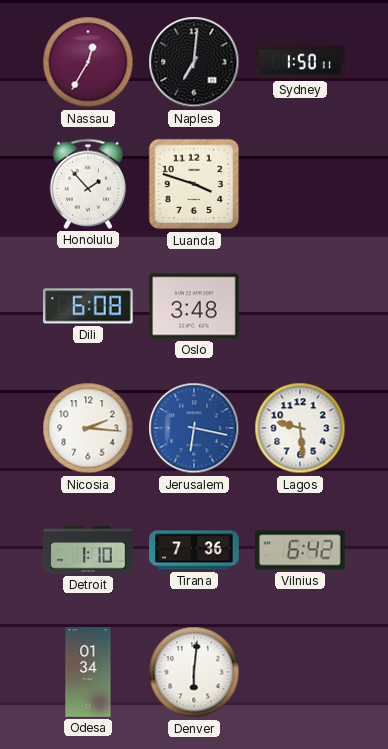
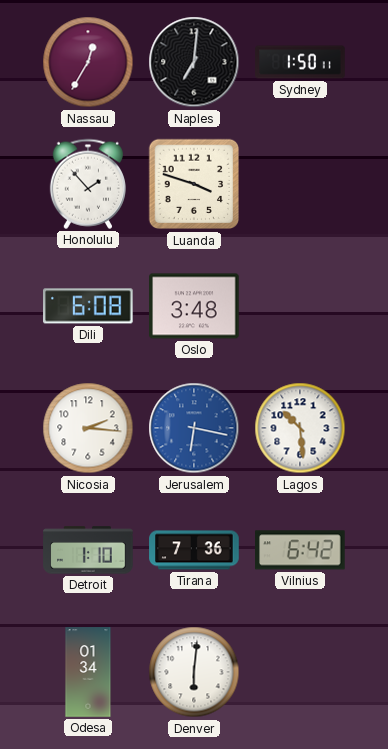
Lagos: 9:29 -> 10:29 (300, 428)
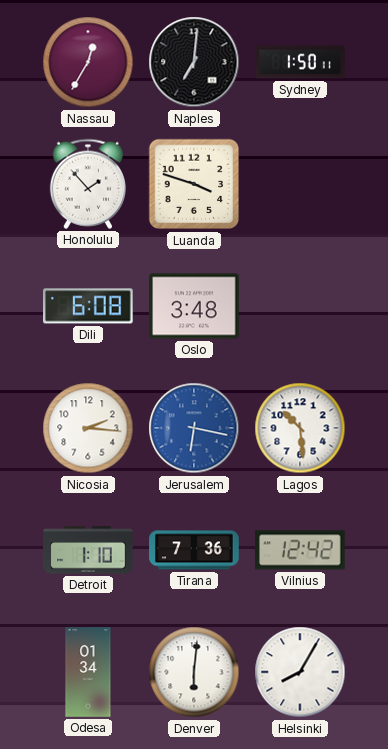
Vilnius: 6:42 -> 12:42 (301, 550)
Helsinki: none -> 8:05 (300, 672)
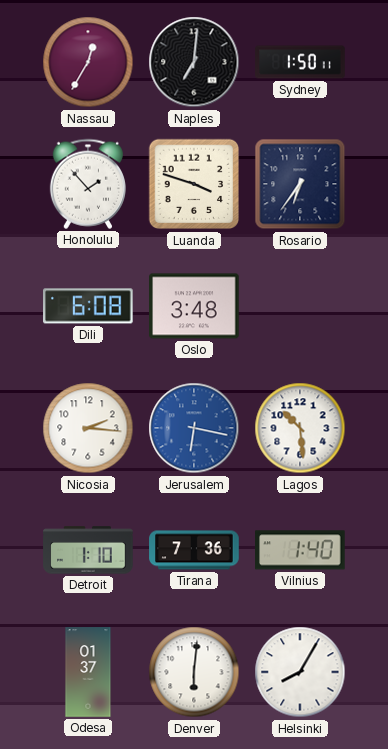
Rosario: none -> 6:36 (300, 184)
Vilnius: 12:42 -> 1:40 (301, 550)
Odesa: 01:34 -> 01:37 (88, 672)
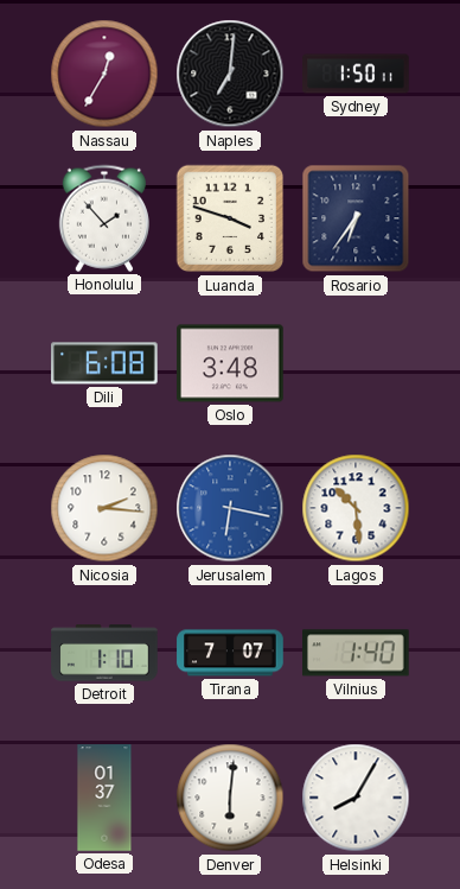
Tirana: 7:36 -> 7:07 (230, 653)
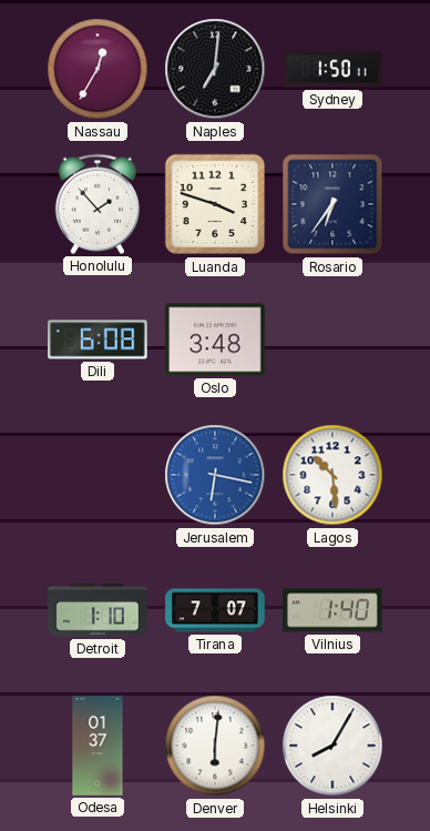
Nicosia: 2:16 -> none (104, 508)
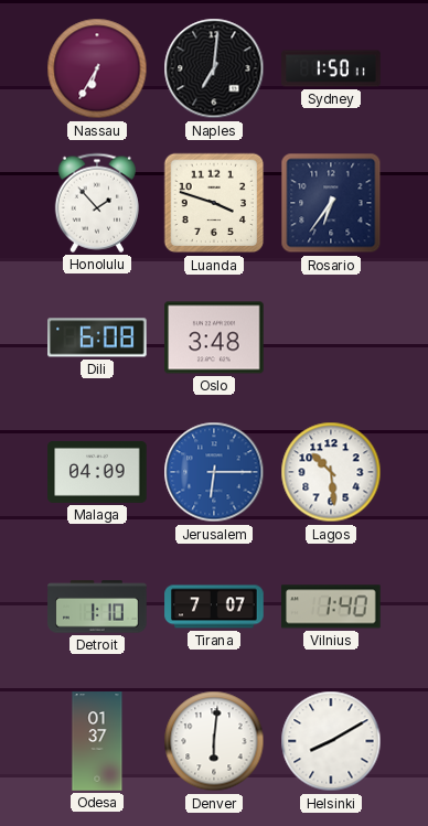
Nassau: 12:35 -> 6:35 (97, 68)
Malaga: none -> 04:09 (97, 472)
Jerusalem: 6:17 -> 6:15 (214, 472)
Helsinki: 8:05 -> 8:10 (331, 741)
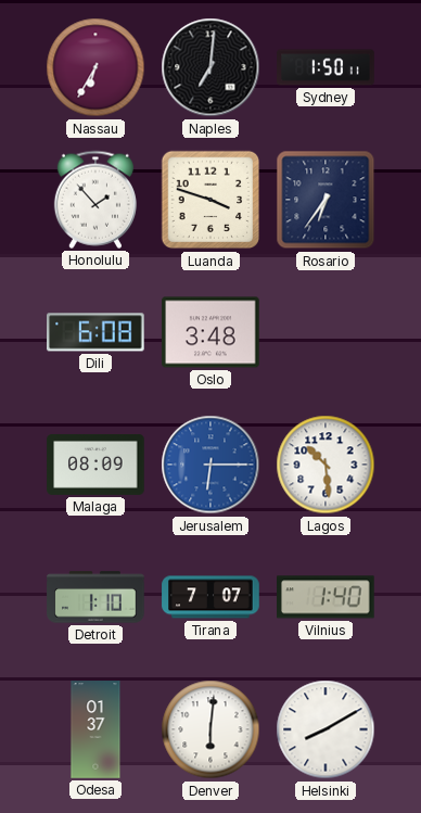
Malaga: 04:09 -> 08:09 (95, 465)
